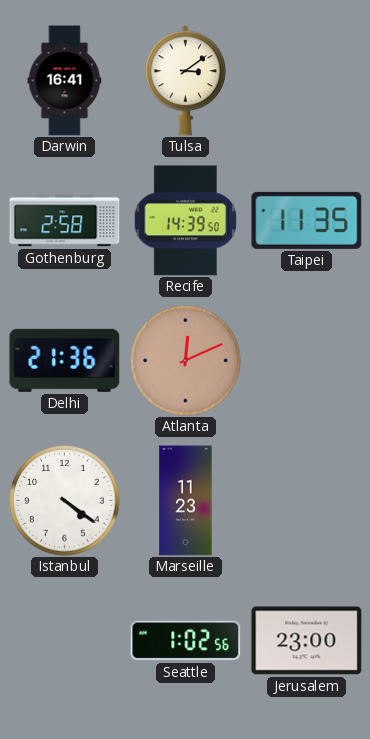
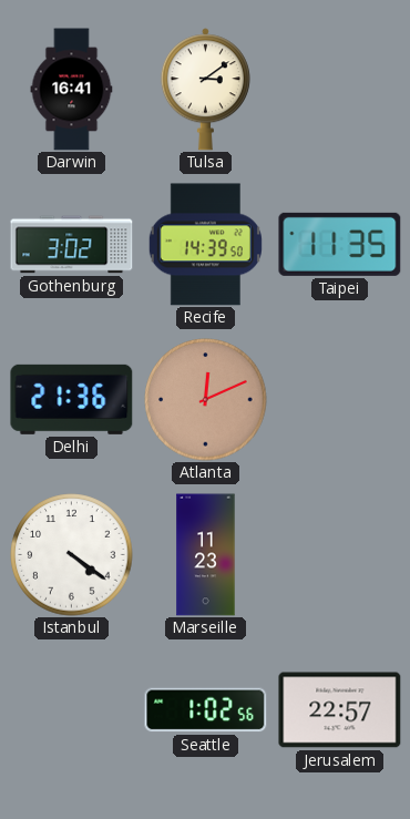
Gothenburg: 2:58 -> 3:02 (72, 245)
Jerusalem: 23:00 -> 22:57 (340, 710)
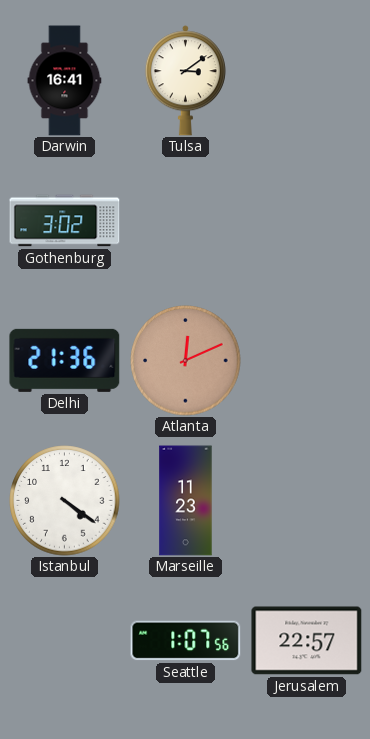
Recife: 14:39 -> none (205, 245)
Taipei: 11:35 -> none (340, 244)
Seattle: 1:02 -> 1:07 (186, 641)
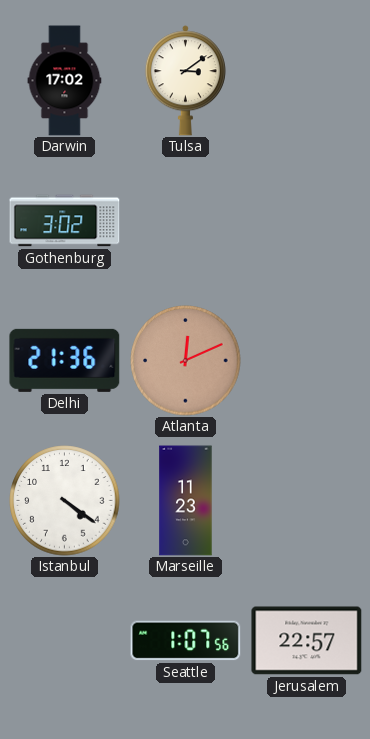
Darwin: 16:41 -> 17:02 (65, 81)
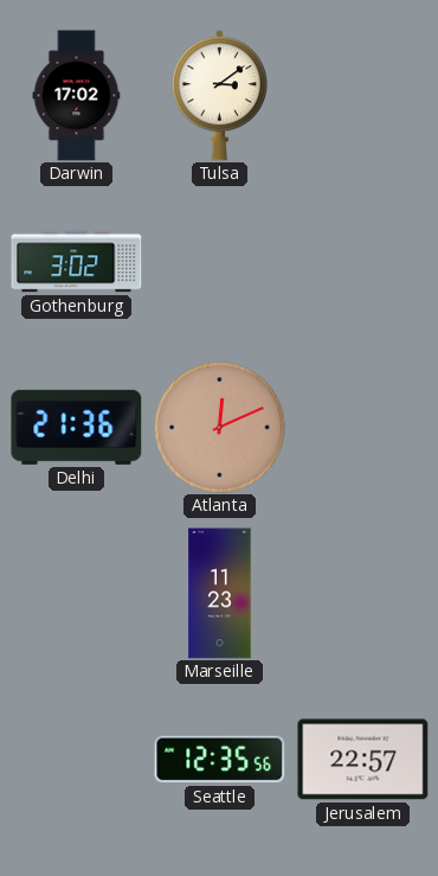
Istanbul: 4:21 -> none (65, 501)
Seattle: 1:07 -> 12:35 (220, 760)
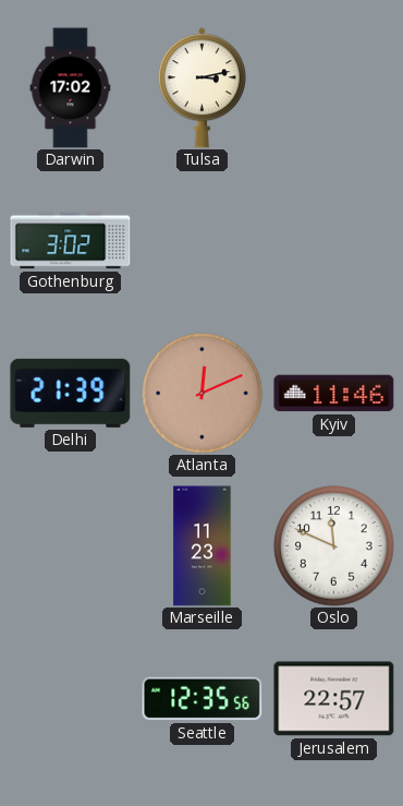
Tulsa: 3:09 -> 3:13 (201, 88)
Delhi: 21:36 -> 21:39 (71, 393)
Kyiv: none -> 11:46 (334, 394)
Oslo: none -> 11:49 (334, 546)
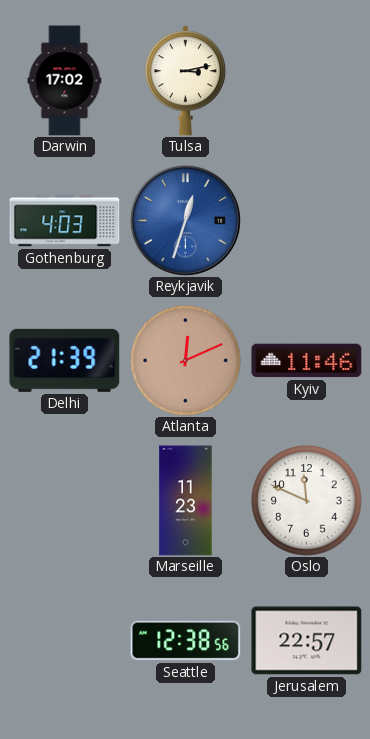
Gothenburg: 3:02 -> 4:03 (65, 221)
Reykjavik: none -> 12:33 (185, 220)
Seattle: 12:35 -> 12:38 (186, 641)
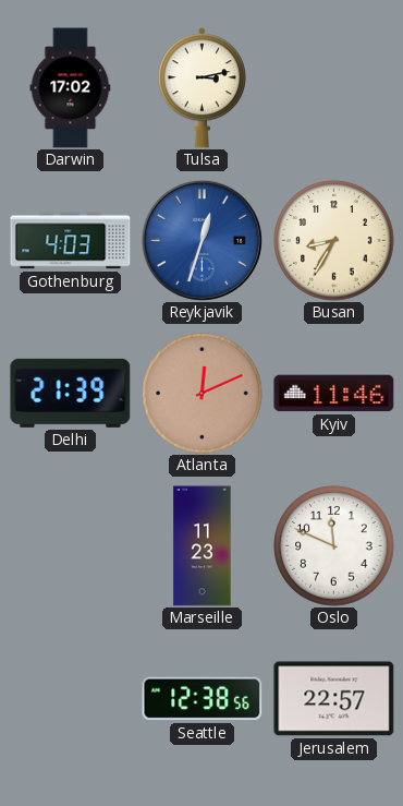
Busan: none -> 8:35 (334, 241)
